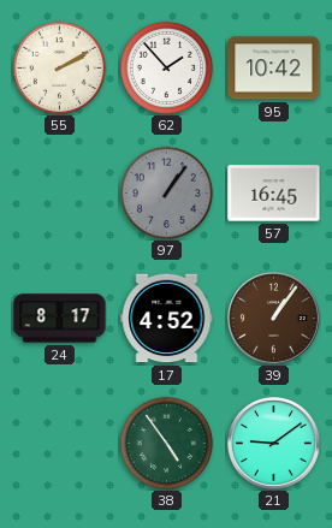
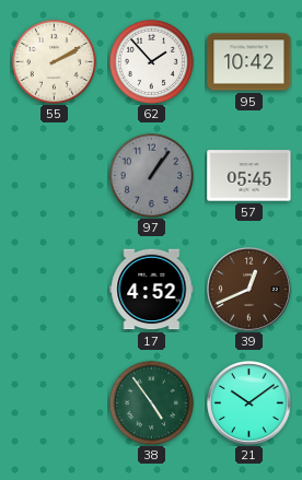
57: 16:45 -> 05:45 (249, 176)
24: 8:17 -> none (60, 319)
39: 1:06 -> 12:41 (249, 290)
21: 9:09 -> 10:09 (249, 403)
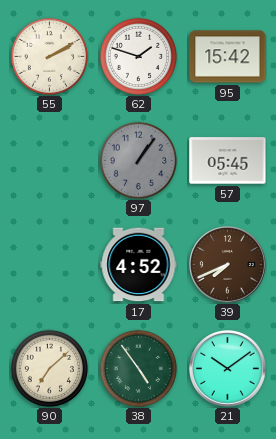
62: 1:53 -> 1:48 (138, 56)
95: 10:42 -> 15:42 (228, 57)
39: 12:41 -> 7:41 (228, 265)
90: none -> 7:08 (49, 368)
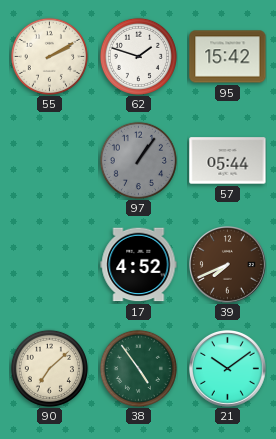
57: 05:45 -> 05:44 (228, 161)
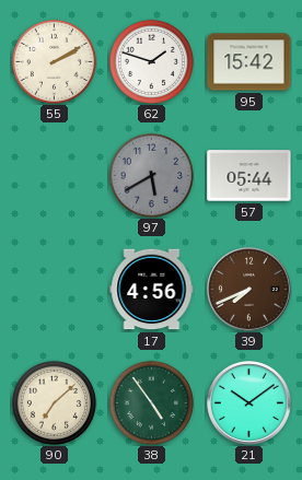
97: 1:06 -> 5:40 (151, 175)
17: 4:52 -> 4:56 (152, 290)
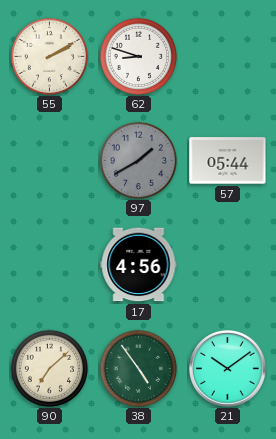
62: 1:48 -> 8:48 (138, 56)
95: 15:42 -> none (249, 62)
97: 5:40 -> 1:40 (138, 160)
39: 7:41 -> none (249, 290)
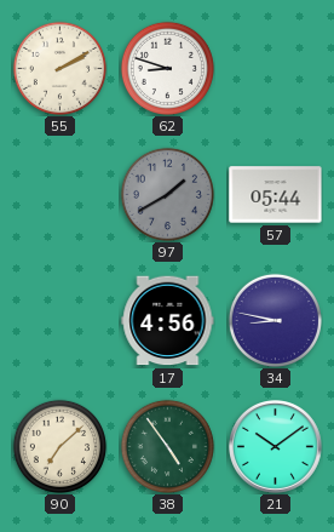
34: none -> 8:47 (275, 320)
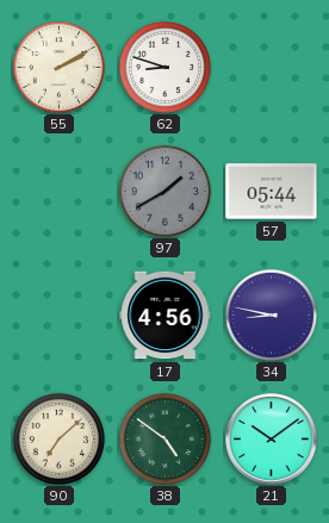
38: 4:54 -> 4:51 (164, 438)
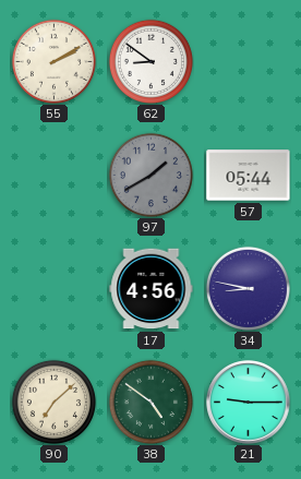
62: 8:48 -> 8:51 (150, 61)
21: 10:09 -> 9:15 (249, 403)
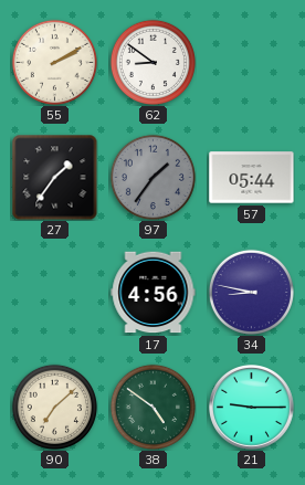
27: none -> 1:36 (54, 177)
97: 1:40 -> 1:36 (152, 177)
